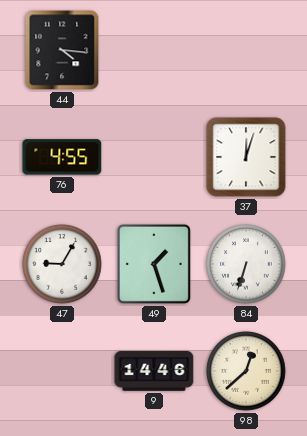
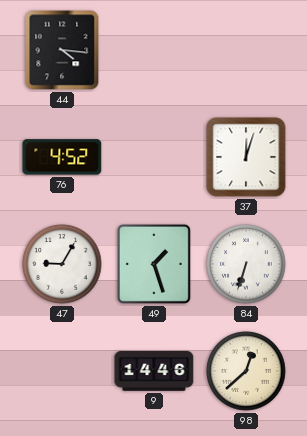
76: 4:55 -> 4:52 (62, 157)
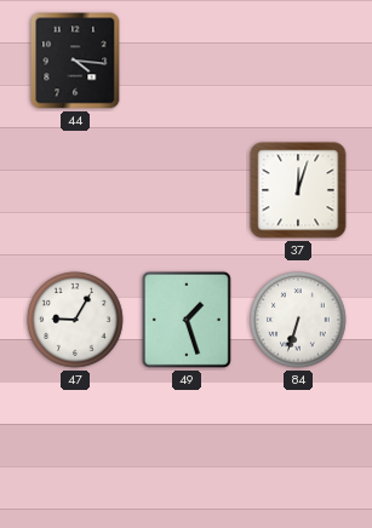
76: 4:52 -> none (62, 157)
9: 14:46 -> none (154, 372)
98: 12:38 -> none (246, 371)
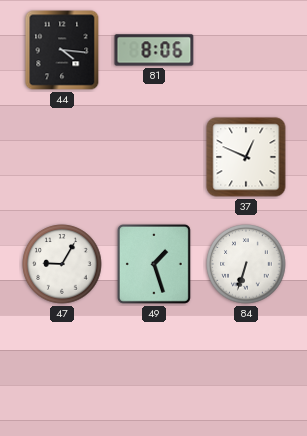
81: none -> 8:06 (154, 50)
37: 12:03 -> 12:49 (246, 157)
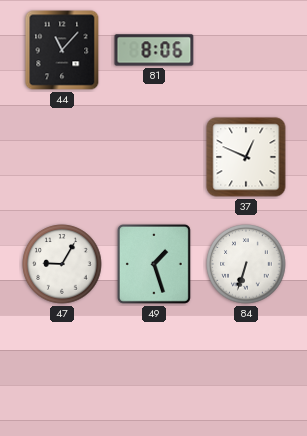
44: 4:16 -> 11:07 (62, 50)
